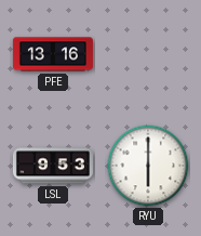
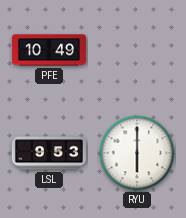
PFE: 13:16 -> 10:49 (49, 50)
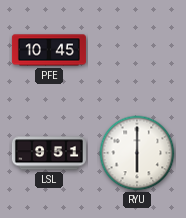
PFE: 10:49 -> 10:45 (49, 50)
LSL: 9:53 -> 9:51 (49, 153)
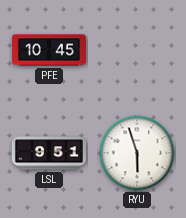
RYU: 6:00 -> 5:57 (137, 153)
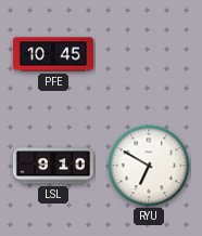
LSL: 9:51 -> 9:10 (53, 166)
RYU: 5:57 -> 6:50 (149, 166)
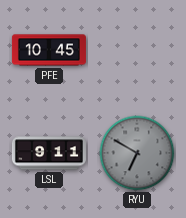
LSL: 9:10 -> 9:11 (49, 153)
RYU dial: white -> grey (137, 153)
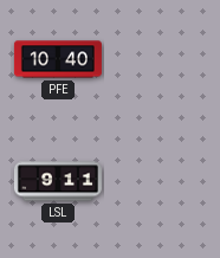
PFE: 10:45 -> 10:40 (58, 59)
RYU: 6:50 -> none (137, 153)
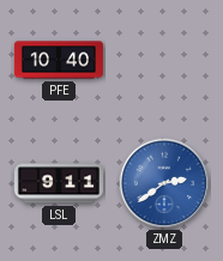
ZMZ: none -> 2:39 (164, 183)
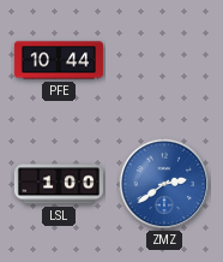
PFE: 10:40 -> 10:44 (59, 60)
LSL: 9:11 -> 1:00 (59, 184)
